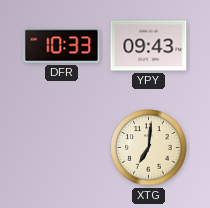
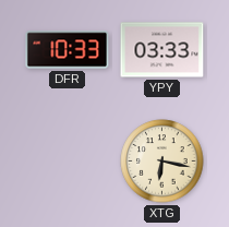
YPY: 09:43 -> 03:33 (162, 50)
XTG: 7:01 -> 6:17 (162, 162)
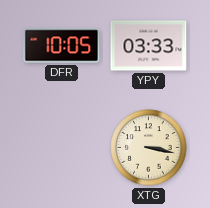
DFR: 10:33 -> 10:05 (62, 46)
XTG: 6:17 -> 3:17 (149, 148)
